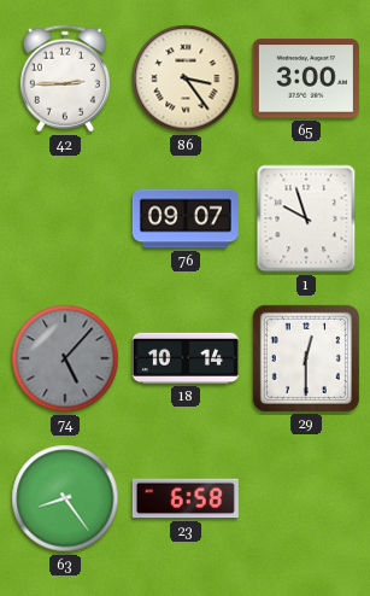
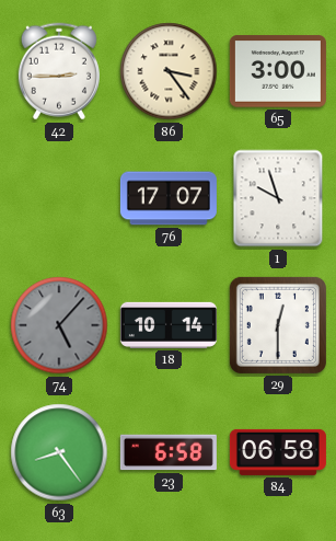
76: 09:07 -> 17:07 (169, 198)
84: none -> 06:58 (278, 452)
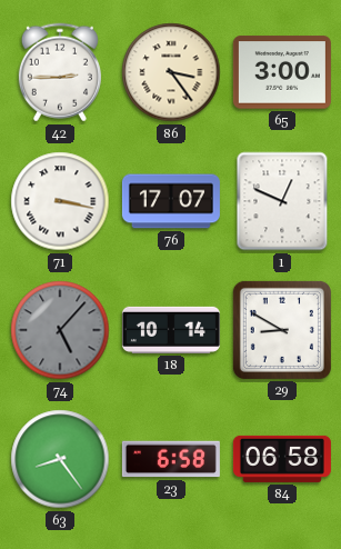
71: none -> 3:17 (60, 201)
1: 9:57 -> 12:49 (282, 201)
29: 12:30 -> 8:50 (282, 330)
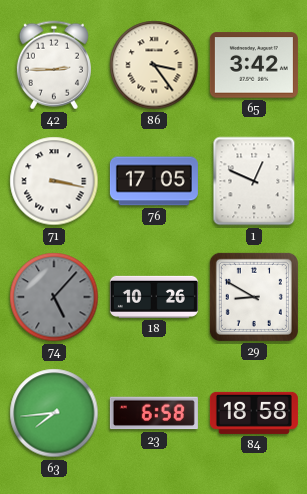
65: 3:00 -> 3:42 (254, 65)
76: 17:07 -> 17:05 (154, 181)
18: 10:14 -> 10:26 (154, 297)
63: 8:24 -> 7:44 (54, 413)
84: 06:58 -> 18:58 (254, 413)
